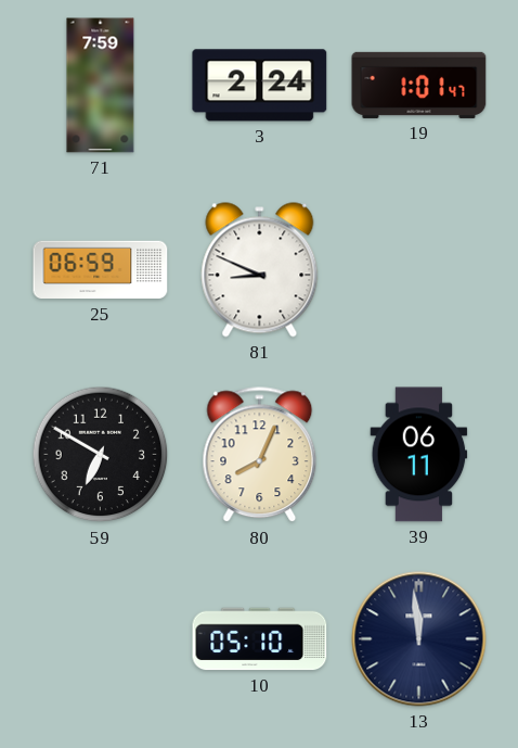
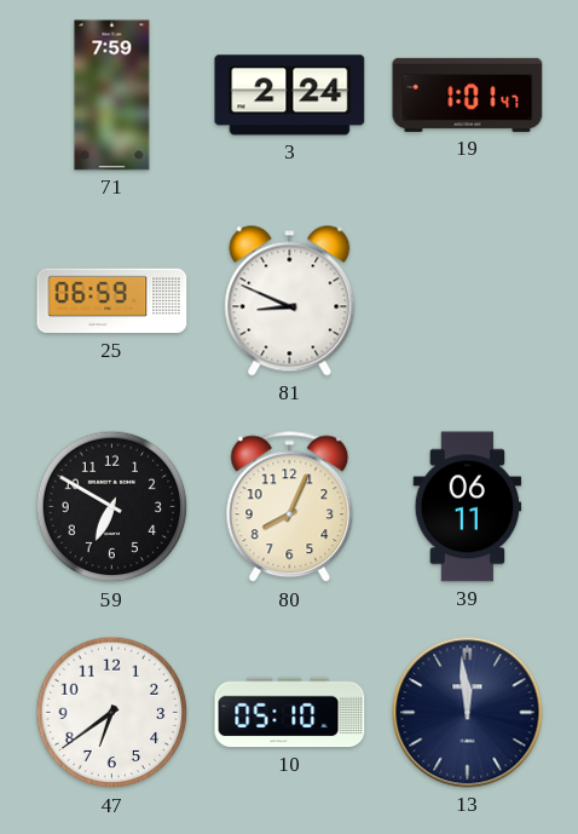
47: none -> 6:39 (112, 713)
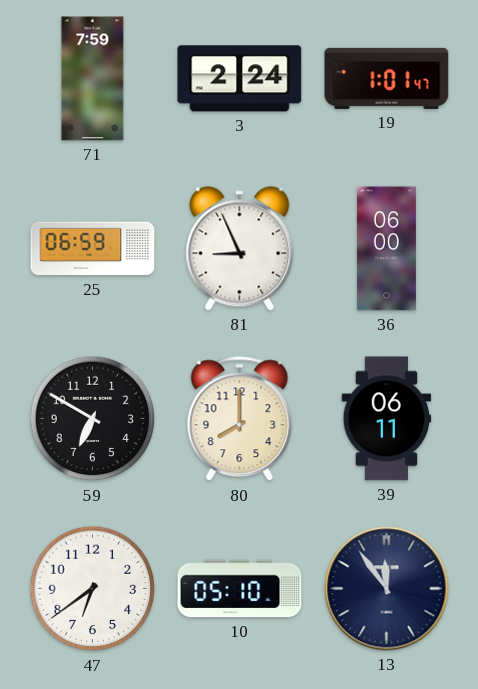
81: 8:49 -> 8:56 (240, 249)
36: none -> 06:00 (386, 249)
80: 8:04 -> 8:00 (240, 419)
13: 11:59 -> 11:54 (387, 589)
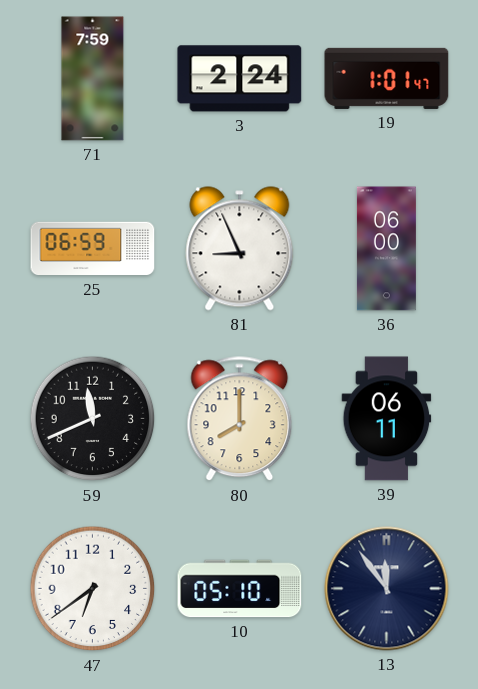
59: 6:50 -> 11:41 (93, 419)
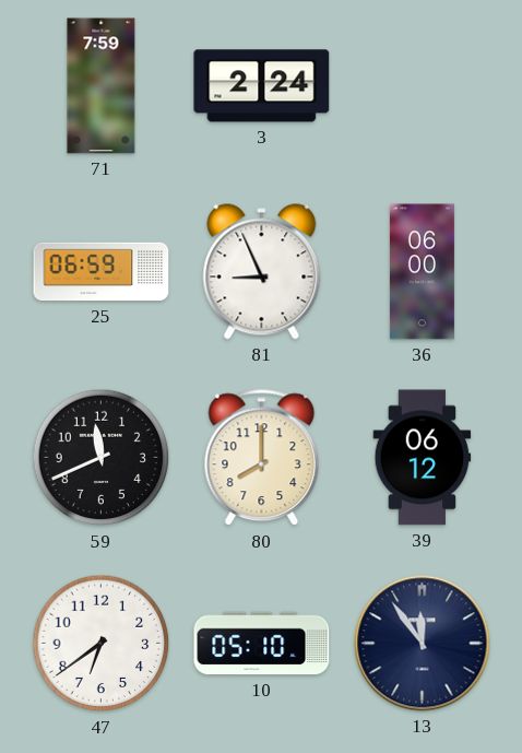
19: 1:01 -> none (387, 78)
39: 06:11 -> 06:12 (423, 458)
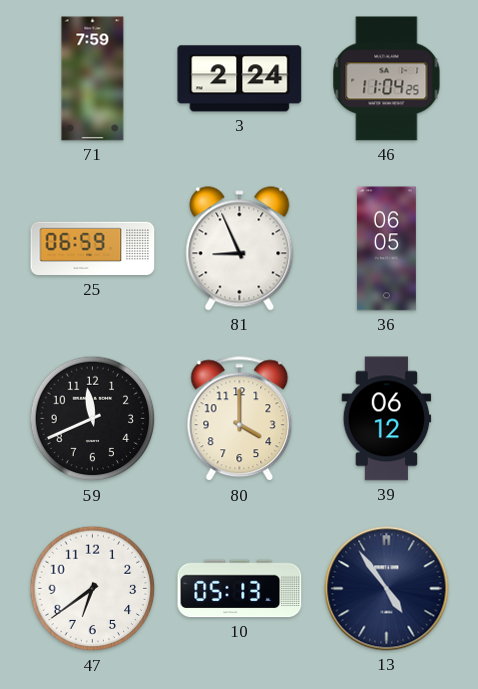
46: none -> 11:04 (387, 79)
36: 06:00 -> 06:05 (386, 249)
80: 8:00 -> 4:00 (240, 419)
10: 05:10 -> 05:13 (240, 589)
13: 11:54 -> 4:54 (387, 589)
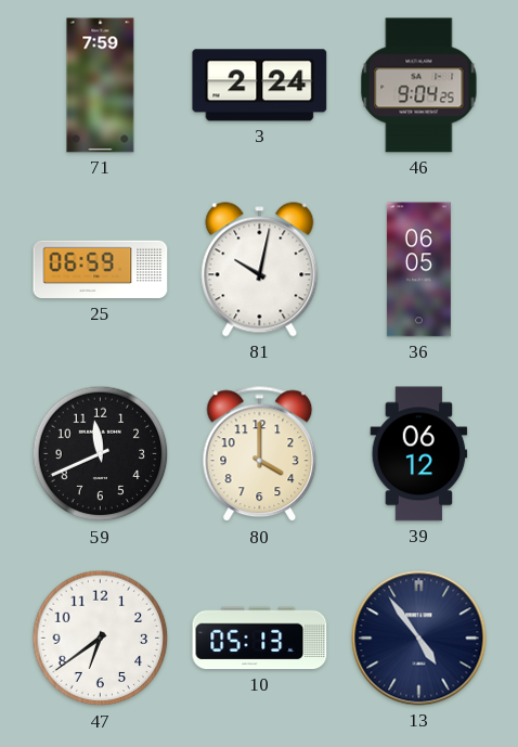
46: 11:04 -> 9:04 (419, 86)
81: 8:56 -> 10:02 (260, 270)
